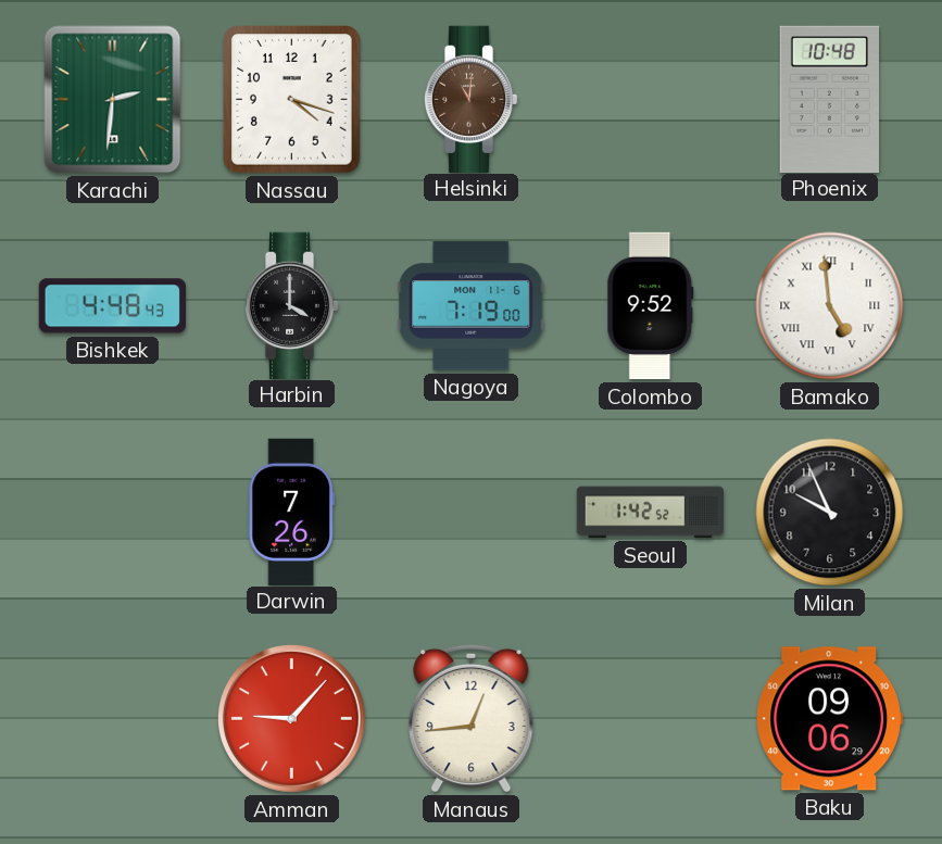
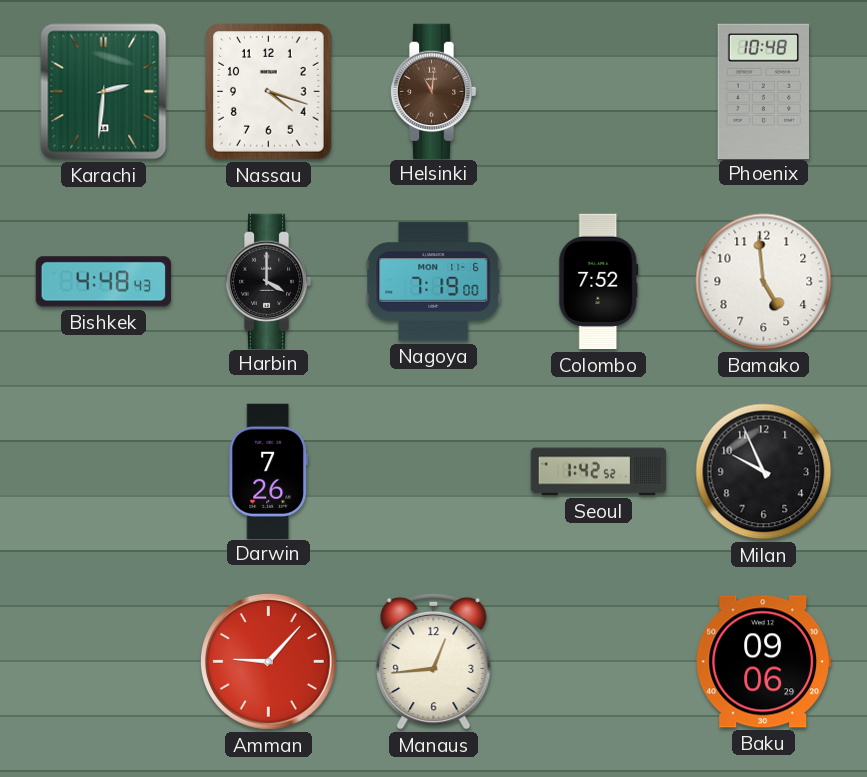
Colombo: 9:52 -> 7:52 (599, 282)
Bamako numerals: Roman -> Arabic (764, 282)
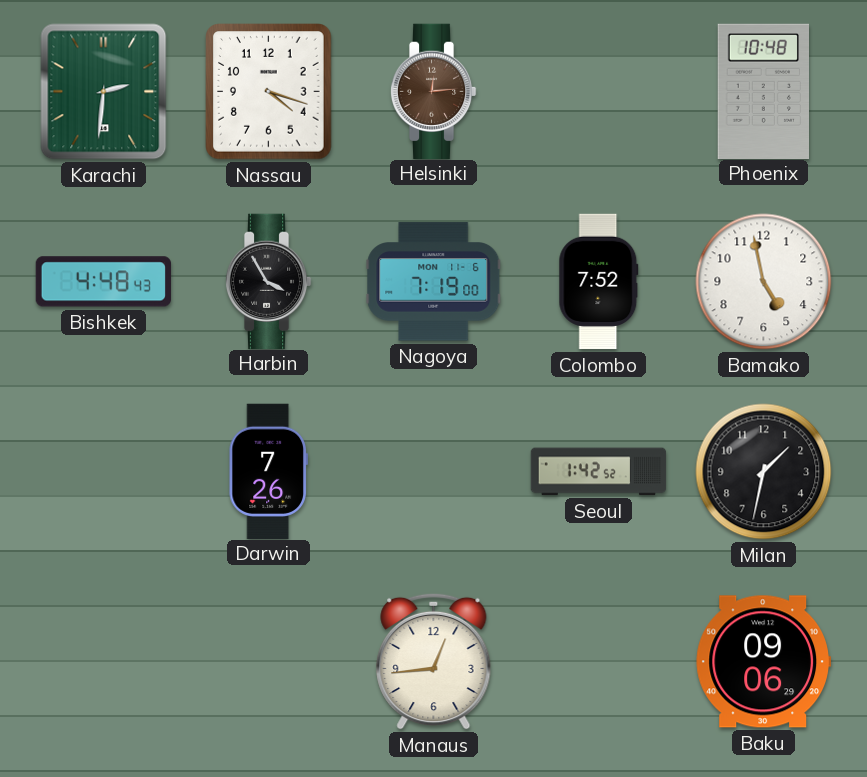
Helsinki: 11:01 -> 12:14 (433, 91)
Harbin: 4:00 -> 3:55 (268, 281)
Bamako: 4:59 -> 4:58 (764, 282)
Milan: 9:56 -> 1:32 (764, 472)
Amman: 9:07 -> none (268, 661)
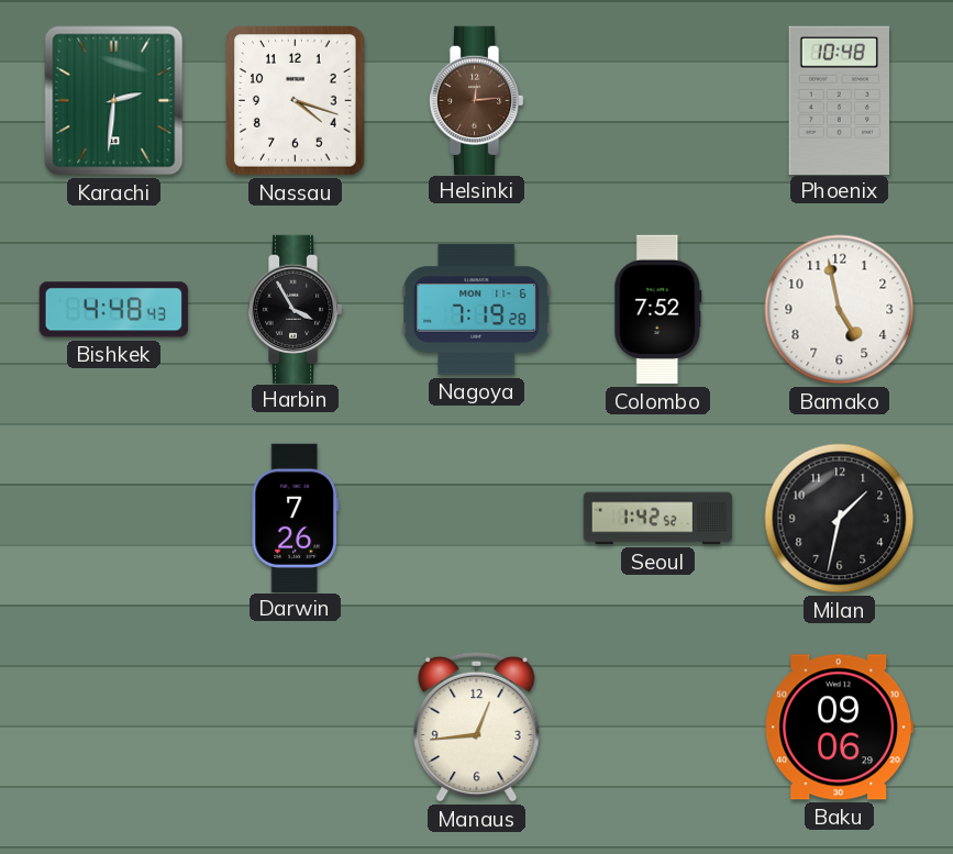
Nagoya: 7:19:00 -> 7:19:28 (477, 310)
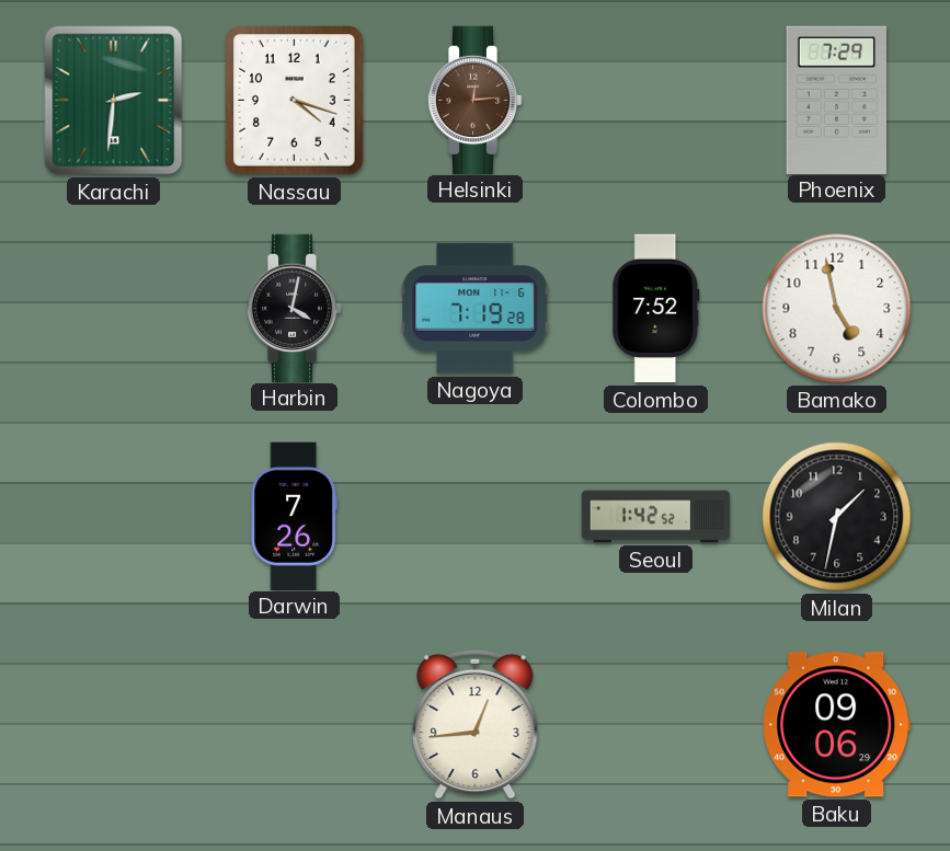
Phoenix: 10:48 -> 7:29 (836, 100)
Bishkek: 4:48 -> none (113, 310)
Harbin: 3:55 -> 4:02 (294, 308)
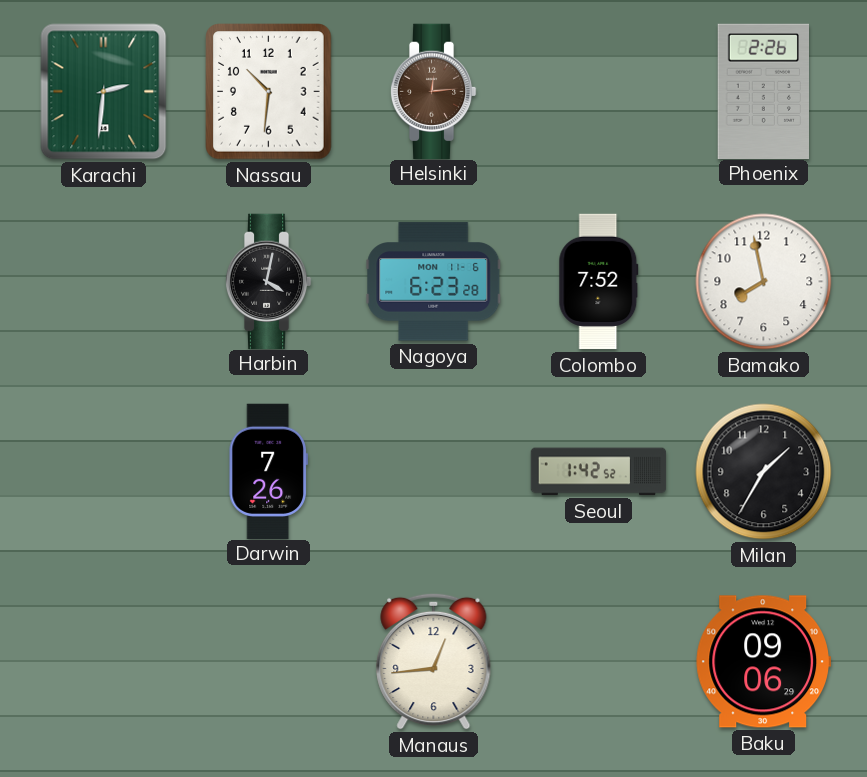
Nassau: 4:18 -> 10:31 (269, 92)
Phoenix: 7:29 -> 2:26 (763, 91)
Nagoya: 7:19 -> 6:23 (434, 282)
Bamako: 4:58 -> 7:58 (764, 282)
Milan: 1:32 -> 1:35 (764, 472)
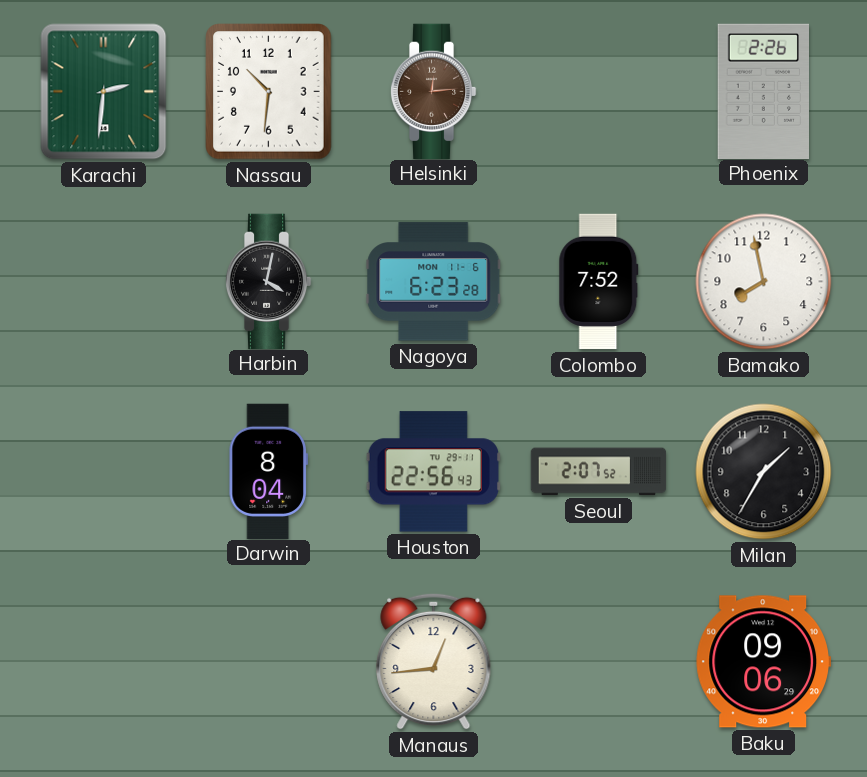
Darwin: 7:26 -> 8:04 (268, 471)
Houston: none -> 22:56 (433, 472)
Seoul: 1:42 -> 2:07 (599, 472)
